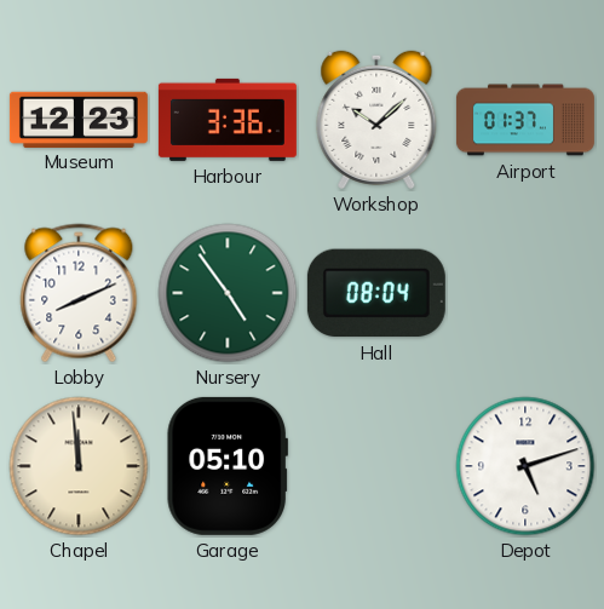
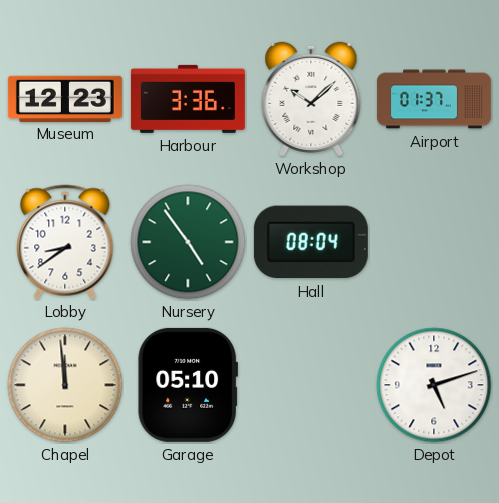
Lobby: 8:11 -> 8:39 (65, 242)
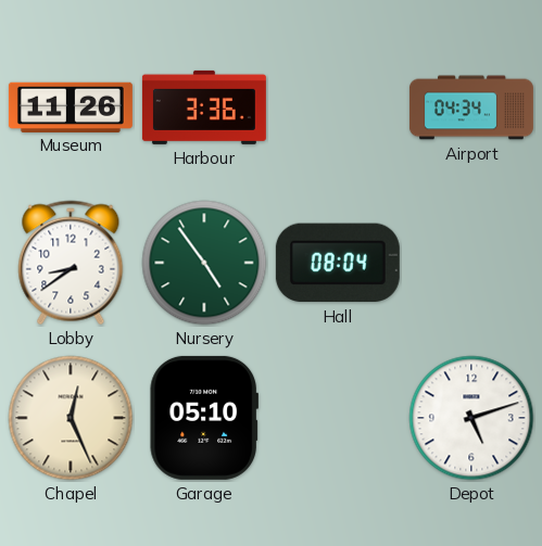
Museum: 12:23 -> 11:26 (71, 106)
Workshop: 10:08 -> none (311, 99)
Airport: 01:37 -> 04:34 (471, 107)
Chapel: 11:59 -> 12:26 (71, 418)
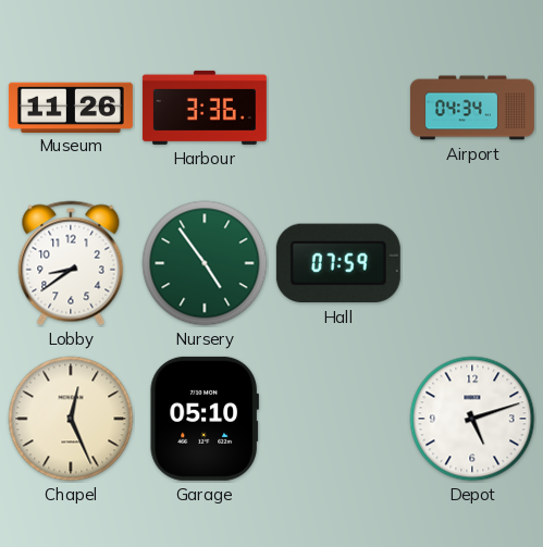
Hall: 08:04 -> 07:59 (338, 263)
